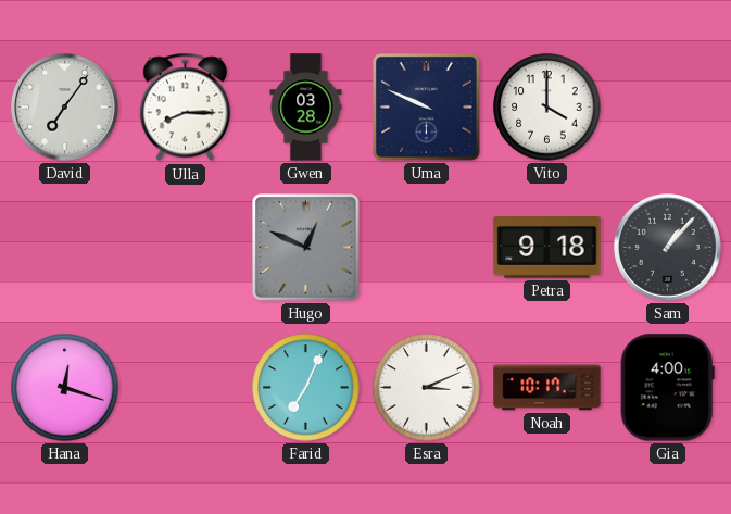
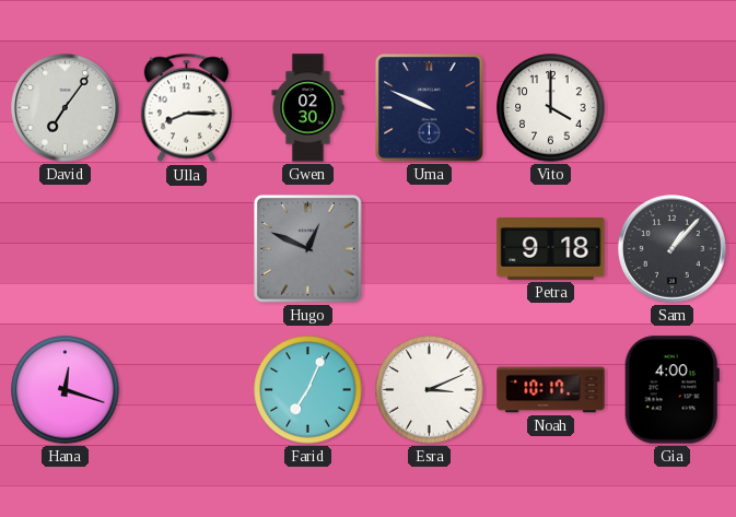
Gwen: 03:28 -> 02:30 (308, 108)
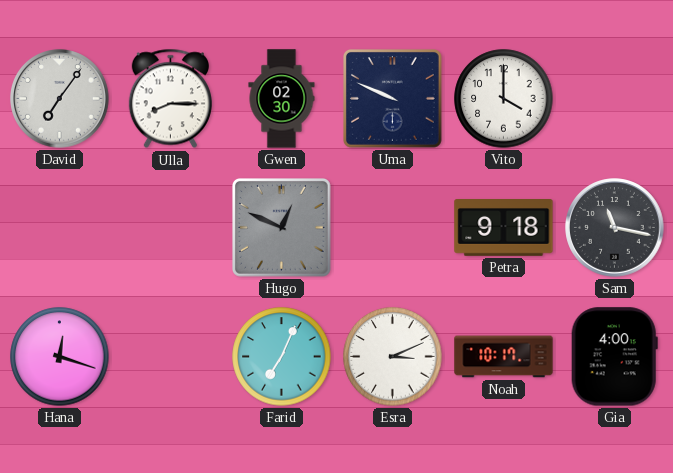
Sam: 1:07 -> 11:17 (615, 228)
